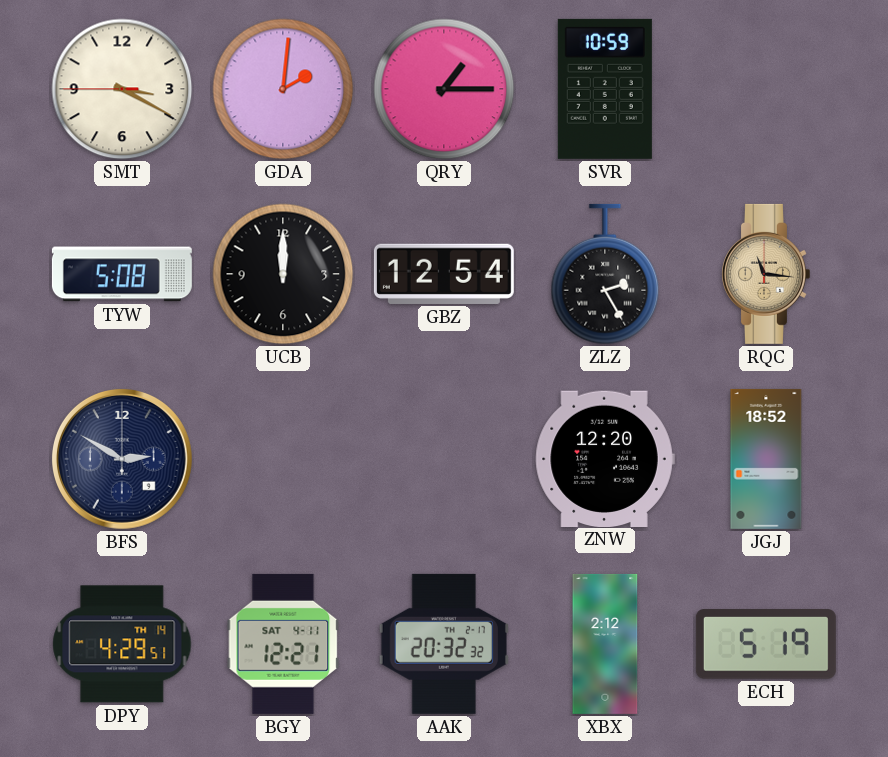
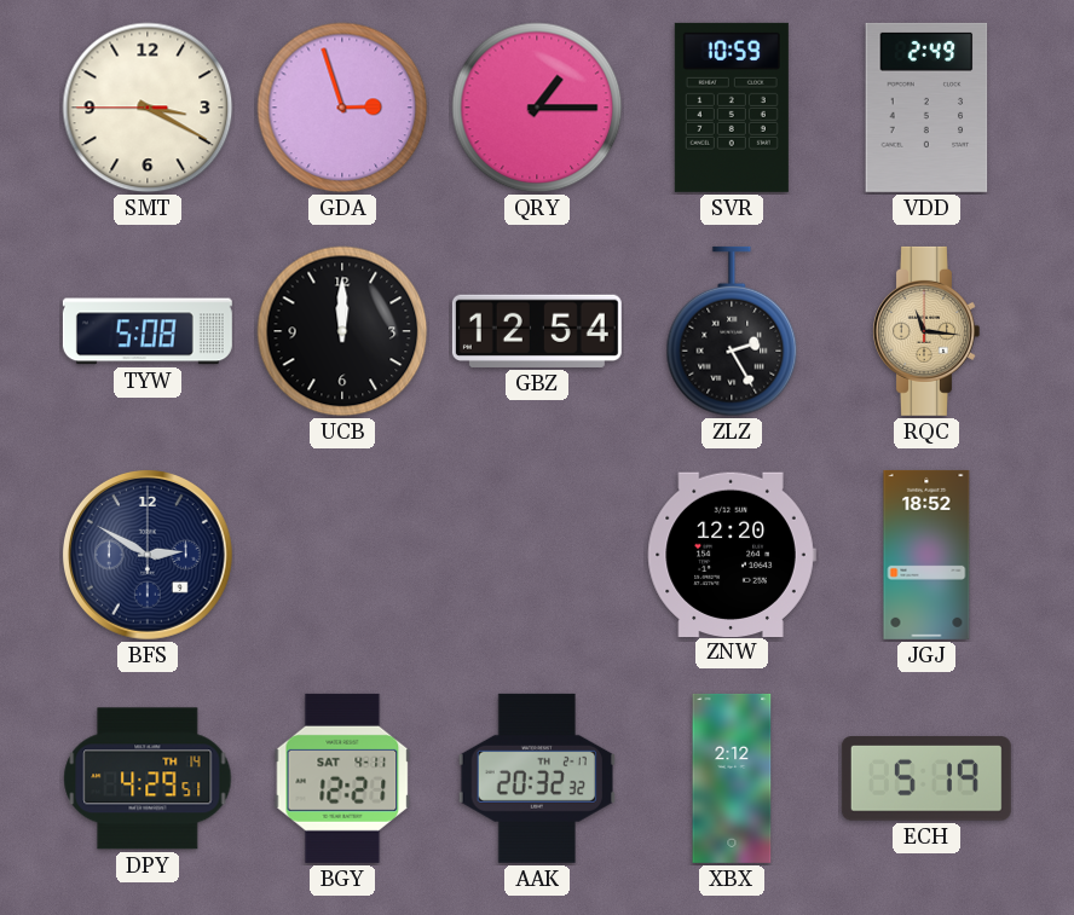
GDA: 2:01 -> 2:57 (342, 108)
VDD: none -> 2:49 (926, 108)
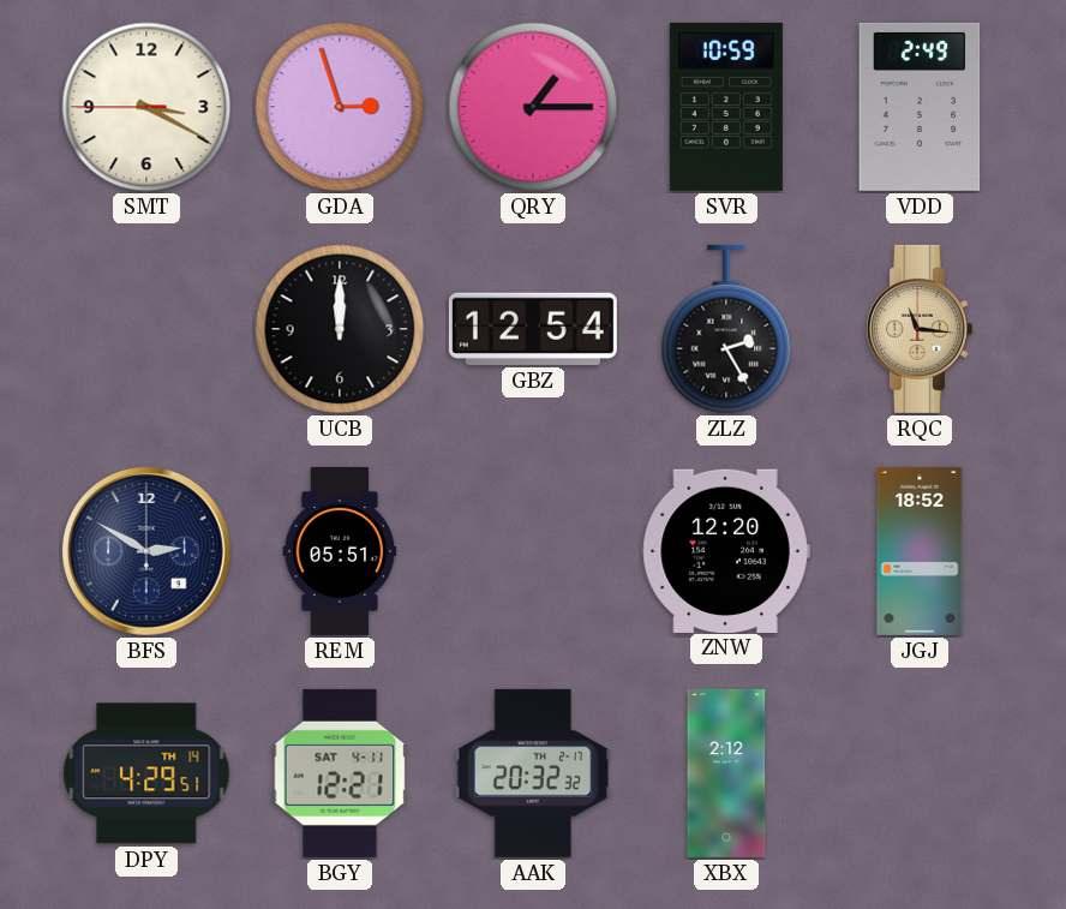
TYW: 5:08 -> none (148, 331)
REM: none -> 05:51 (340, 551)
ECH: 5:19 -> none (926, 778)
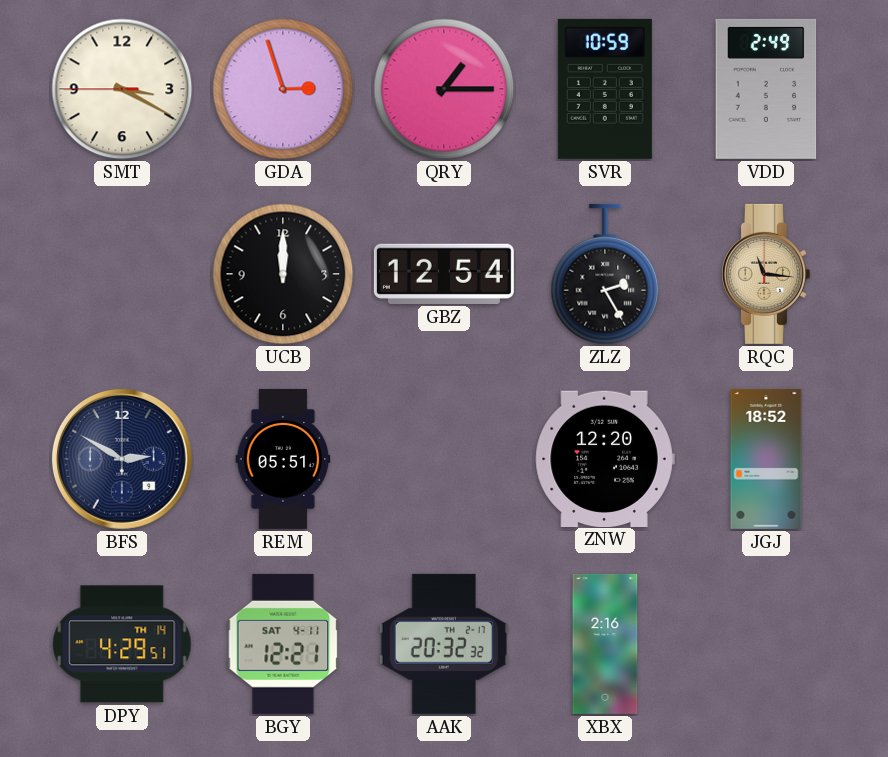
XBX: 2:12 -> 2:16 (605, 644)
